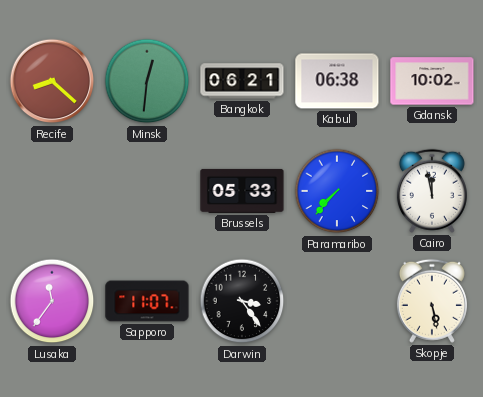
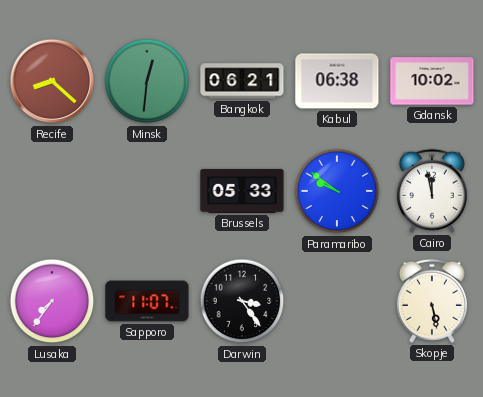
Paramaribo: 7:37 -> 9:51 (337, 191)
Lusaka: 11:36 -> 7:36 (52, 301)
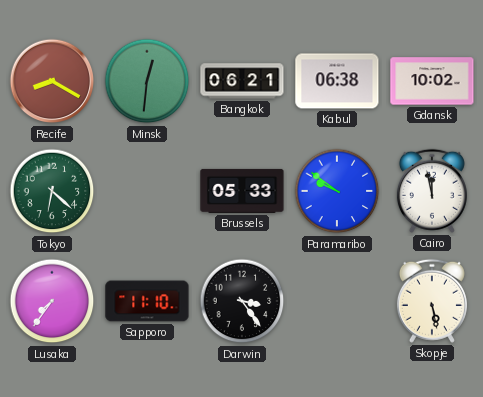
Recife: 8:22 -> 8:20 (52, 81)
Tokyo: none -> 6:22 (52, 191)
Sapporo: 11:07 -> 11:10 (147, 301)
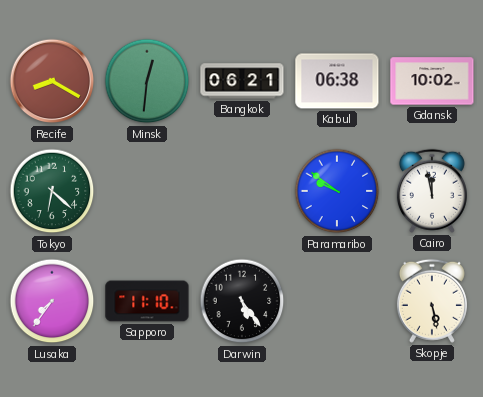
Brussels: 05:33 -> none (242, 191)
Darwin: 3:24 -> 5:24 (242, 301)
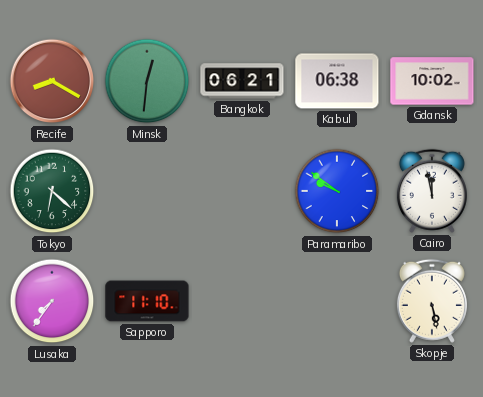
Darwin: 5:24 -> none (242, 301)
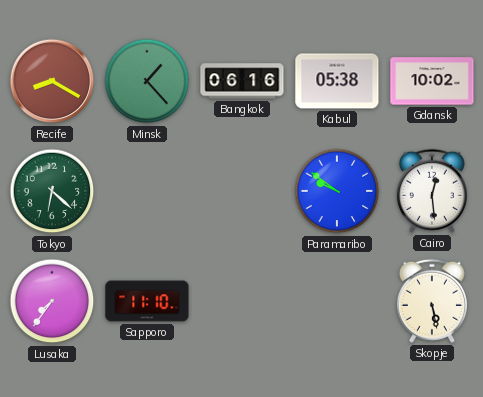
Minsk: 12:31 -> 1:23 (147, 81)
Bangkok: 06:21 -> 06:16 (242, 81)
Kabul: 06:38 -> 05:38 (337, 81)
Cairo: 11:58 -> 12:29 (432, 191)
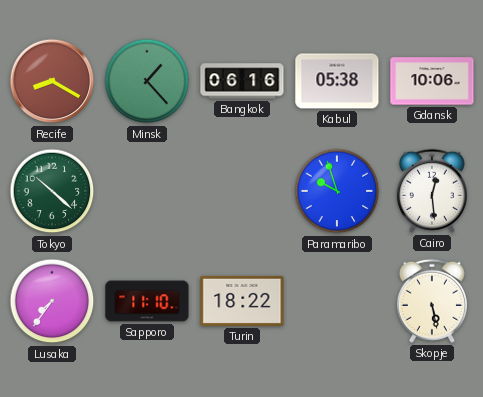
Gdansk: 10:02 -> 10:06 (432, 81)
Tokyo: 6:22 -> 10:22 (52, 191)
Paramaribo: 9:51 -> 9:57 (337, 191)
Turin: none -> 18:22 (242, 301)
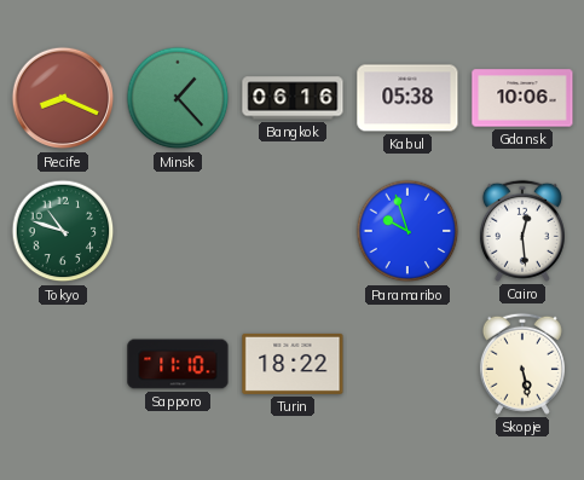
Recife: 8:20 -> 8:19 (63, 98)
Tokyo: 10:22 -> 10:48 (63, 231)
Lusaka: 7:36 -> none (52, 301)
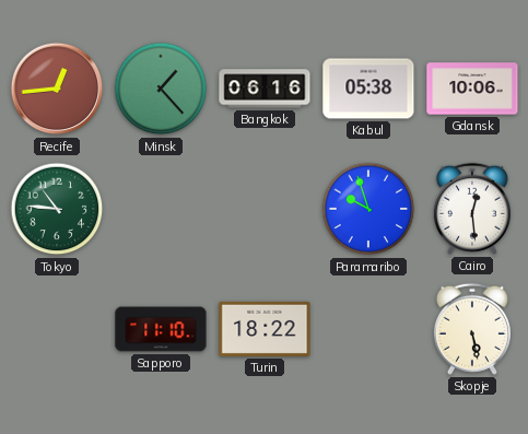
Recife: 8:19 -> 12:44 (57, 89)
Tokyo: 10:48 -> 10:46 (57, 209)
